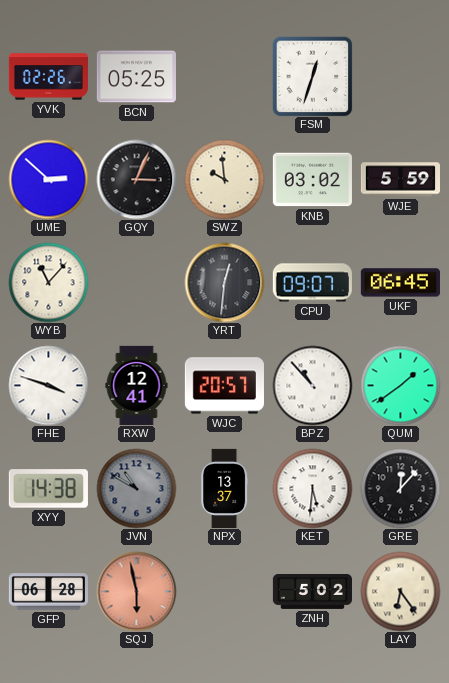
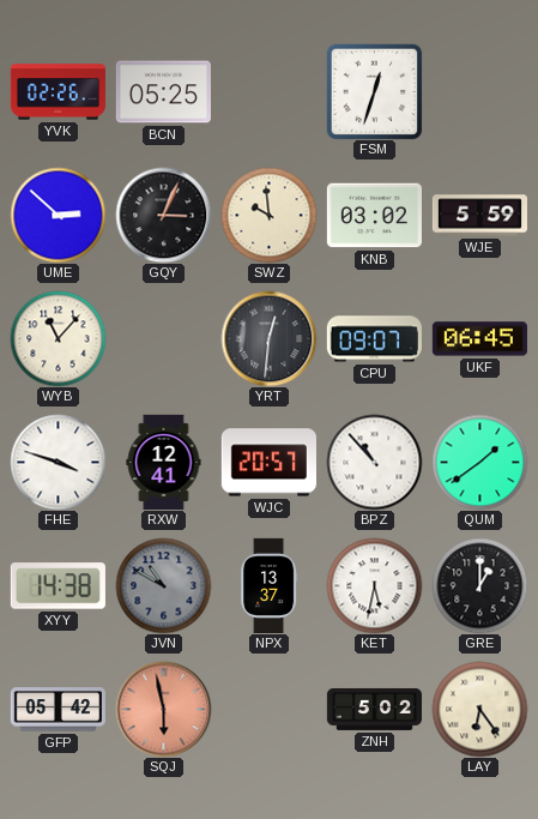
KET: 5:31 -> 5:32 (374, 585)
GRE: 12:07 -> 1:00 (479, 585)
GFP: 06:28 -> 05:42 (58, 710)
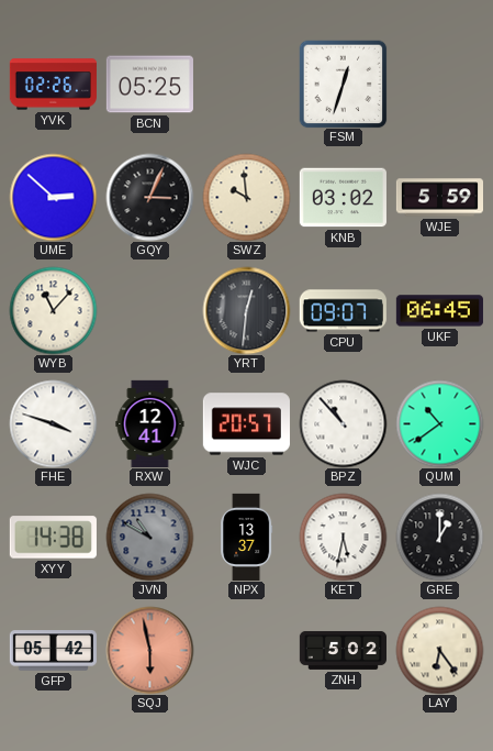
QUM: 1:39 -> 10:39 (439, 423)
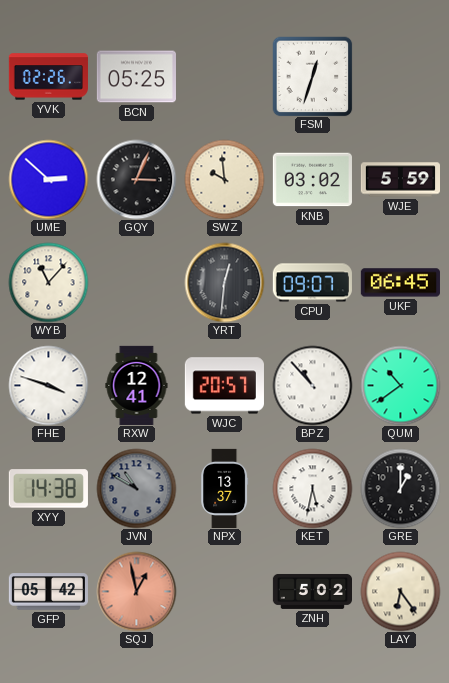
SQJ: 5:58 -> 12:58 (136, 591)
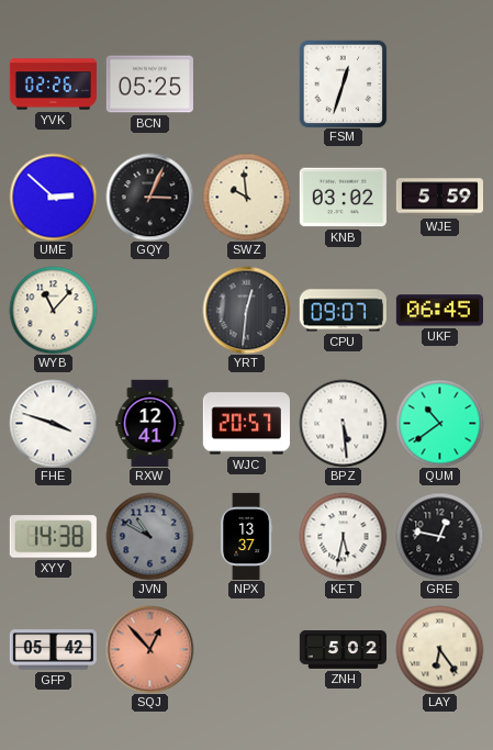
BPZ: 10:53 -> 5:29 (343, 423)
GRE: 1:00 -> 12:47 (439, 536)
SQJ: 12:58 -> 12:53 (149, 649)
